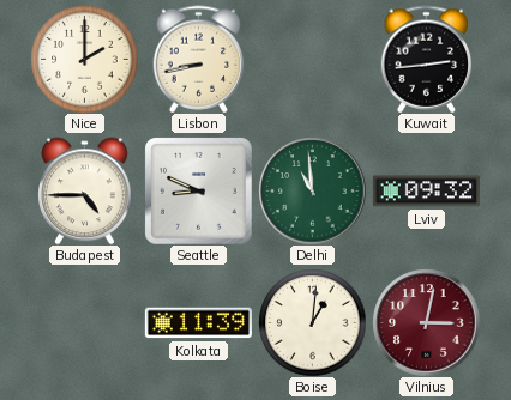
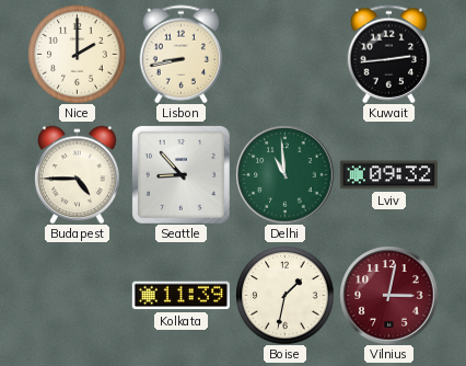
Seattle: 8:49 -> 8:53 (182, 175)
Boise: 1:01 -> 1:32 (284, 295)
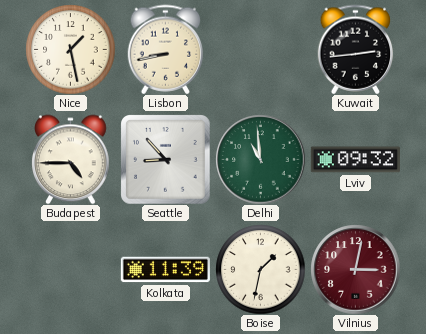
Nice: 2:00 -> 1:28 (70, 49)
